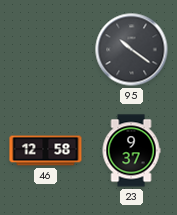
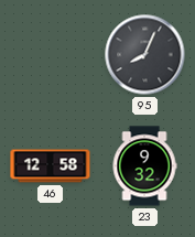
95: 10:21 -> 8:04 (145, 55)
23: 9:37 -> 9:32 (144, 166)
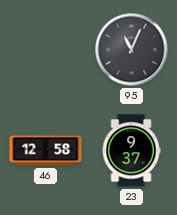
95: 8:04 -> 11:04 (132, 50)
23: 9:32 -> 9:37 (131, 151)
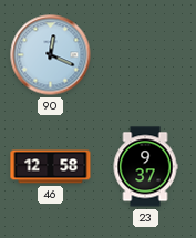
90: none -> 12:19 (51, 55)
95: 11:04 -> none (132, 50)
